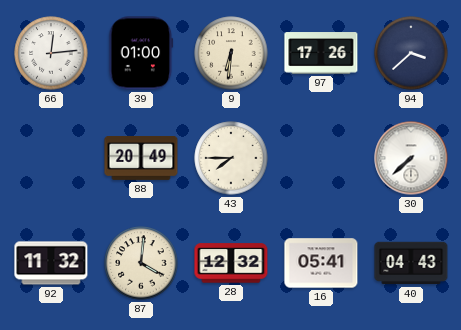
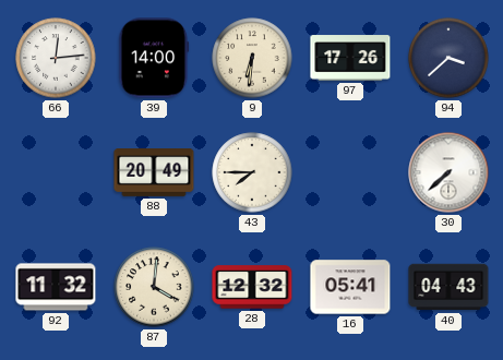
39: 01:00 -> 14:00 (154, 58)
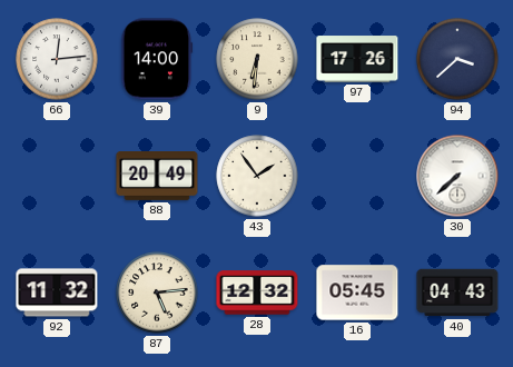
43: 7:45 -> 1:54 (257, 176)
87: 4:01 -> 5:14 (157, 292)
16: 05:41 -> 05:45 (357, 292)
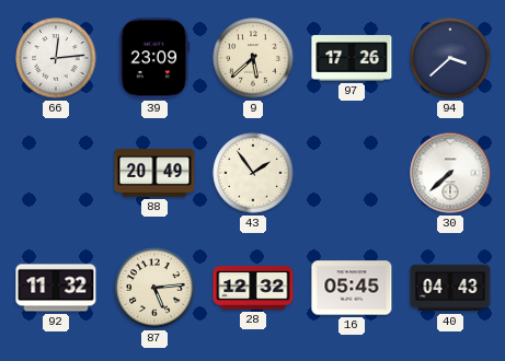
39: 14:00 -> 23:09 (154, 58)
9: 6:31 -> 5:38 (253, 58)
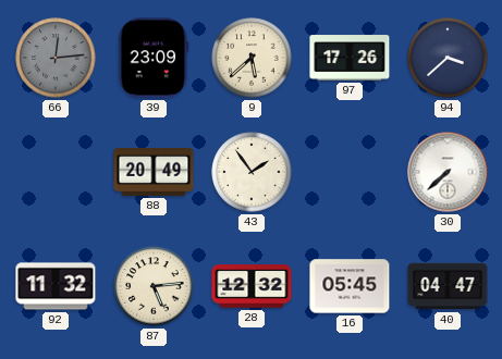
66 dial: white -> grey (56, 58)
40: 04:43 -> 04:47 (448, 286)
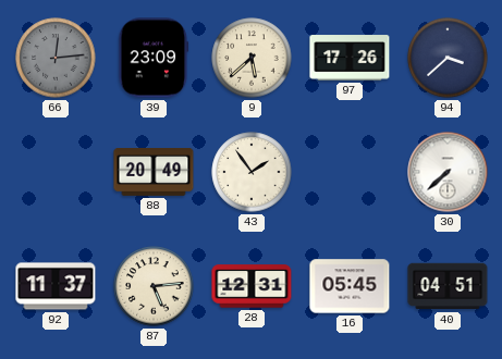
92: 11:32 -> 11:37 (56, 286)
28: 12:32 -> 12:31 (252, 286)
40: 04:47 -> 04:51 (448, 286)
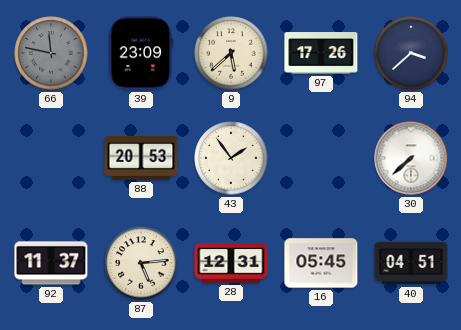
66: 12:14 -> 11:47 (51, 53)
88: 20:49 -> 20:53 (141, 159)
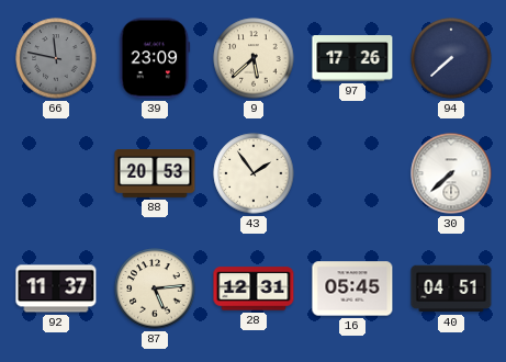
94: 3:38 -> 7:38 (451, 58)
